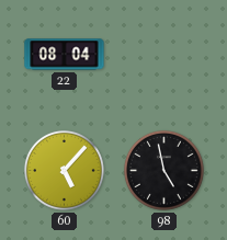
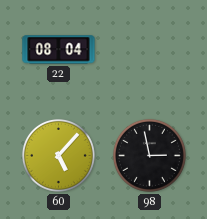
98: 4:58 -> 2:58 (149, 155)
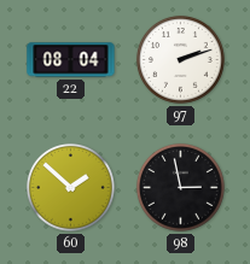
97: none -> 2:12 (180, 59)
60: 5:07 -> 1:52 (70, 187)
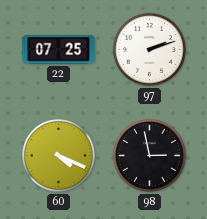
22: 08:04 -> 07:25 (59, 50)
60: 1:52 -> 4:19 (58, 155)
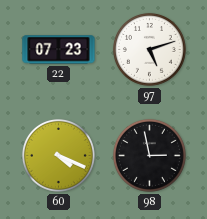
22: 07:25 -> 07:23 (59, 50)
97: 2:12 -> 5:12 (149, 49)
